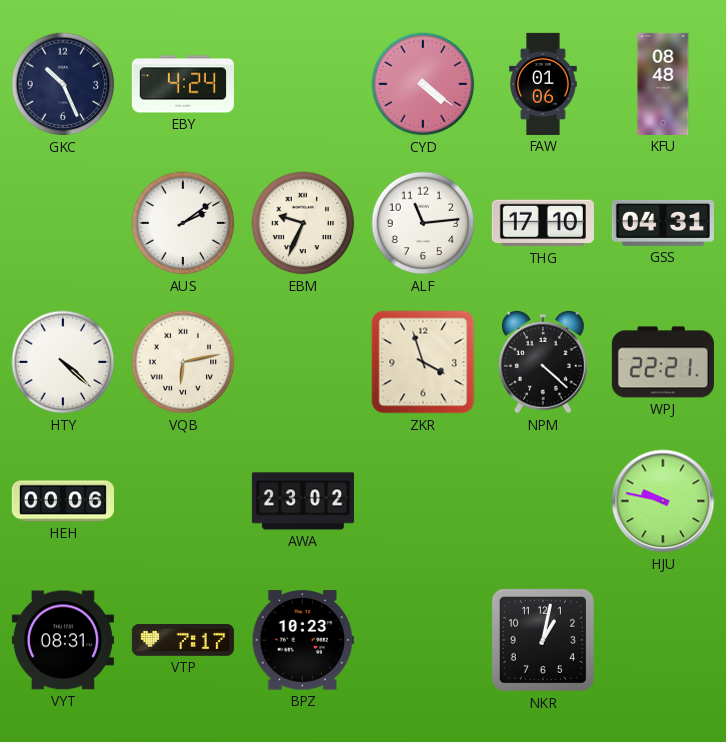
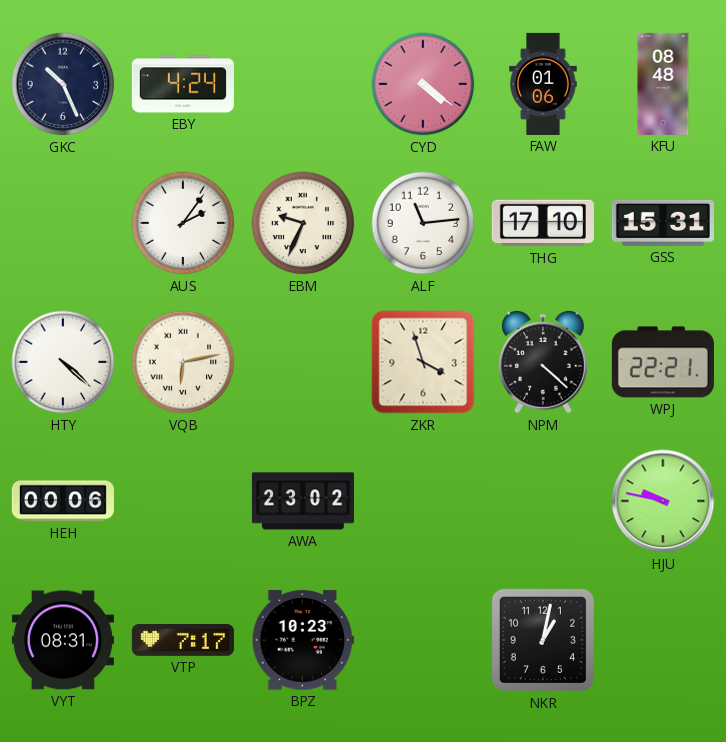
AUS: 2:09 -> 2:06 (183, 223)
GSS: 04:31 -> 15:31 (663, 223)
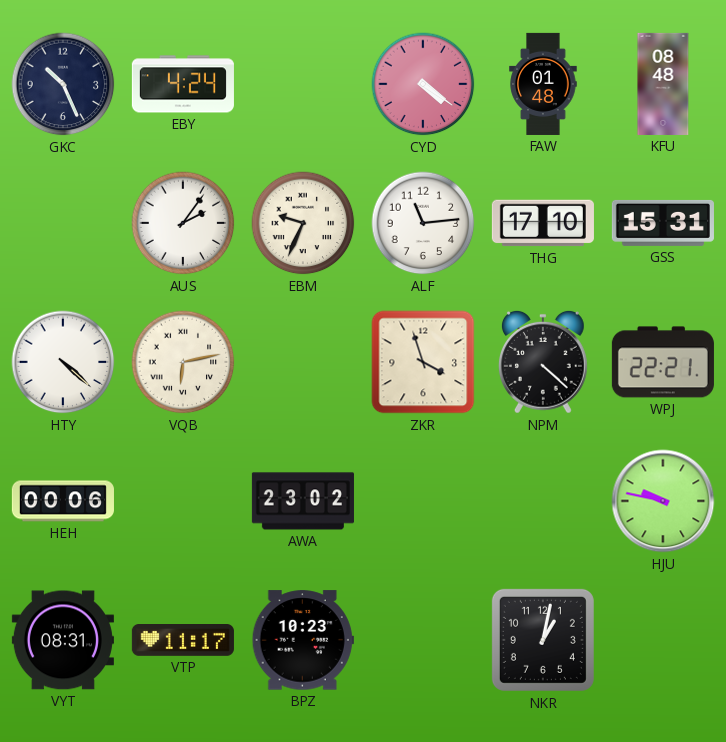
FAW: 01:06 -> 01:48 (543, 84)
VTP: 7:17 -> 11:17 (183, 641)
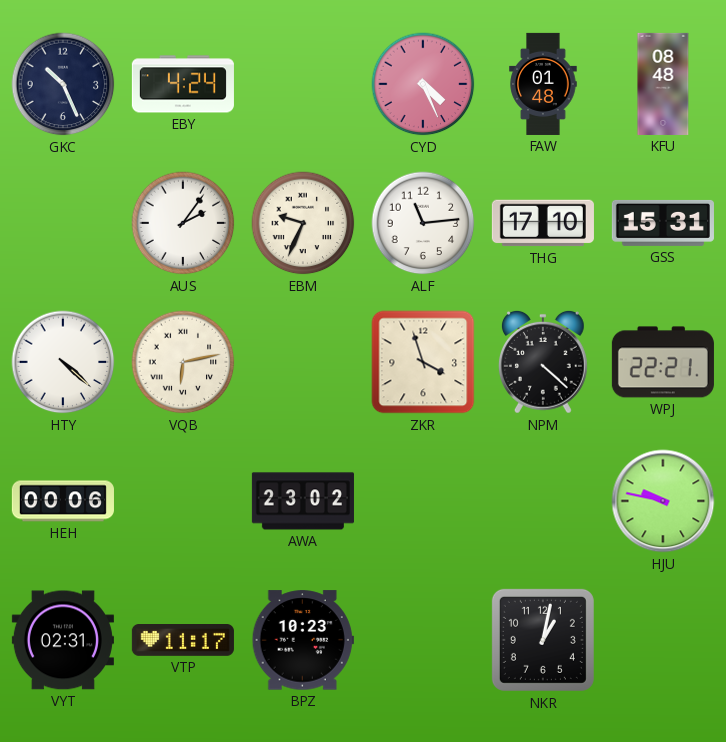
CYD: 4:21 -> 4:26 (423, 84)
VYT: 08:31 -> 02:31 (63, 640)
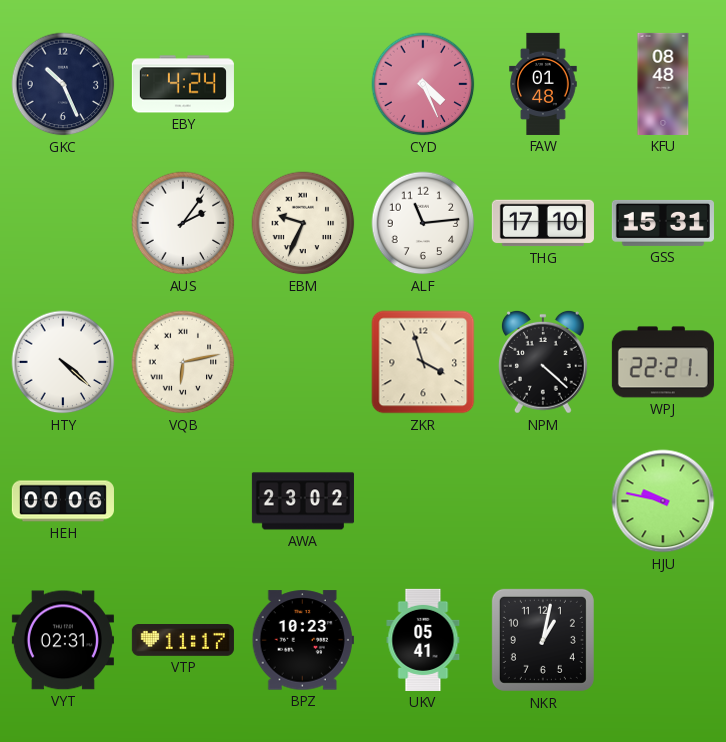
UKV: none -> 05:41 (423, 640)
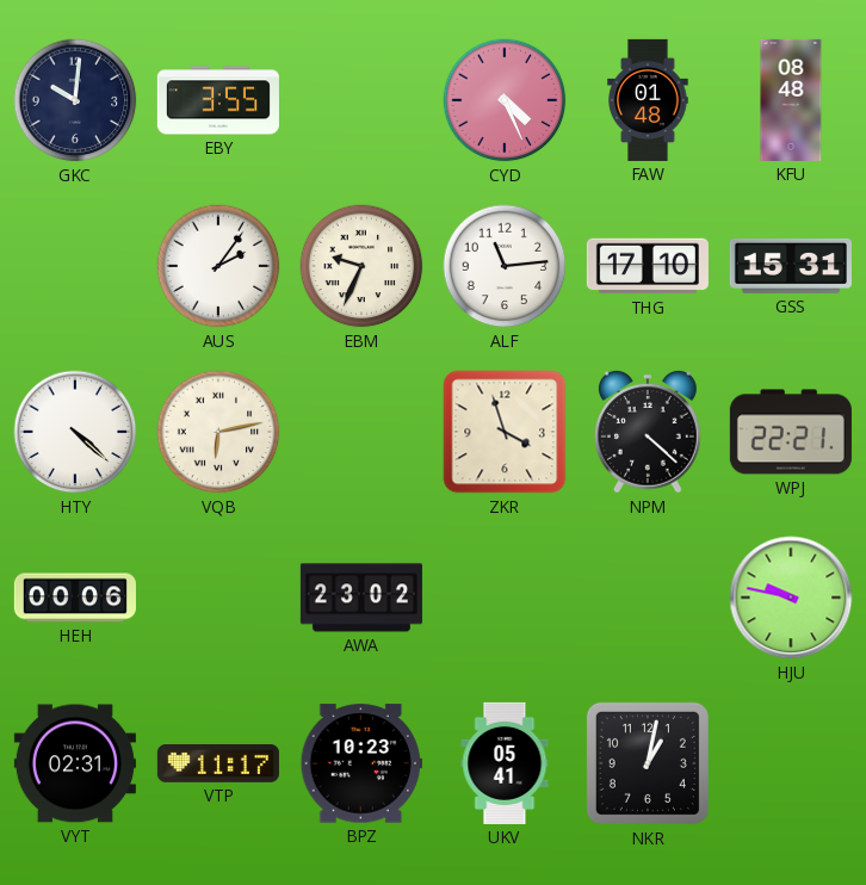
GKC: 10:26 -> 10:01 (75, 100)
EBY: 4:24 -> 3:55 (218, 100)
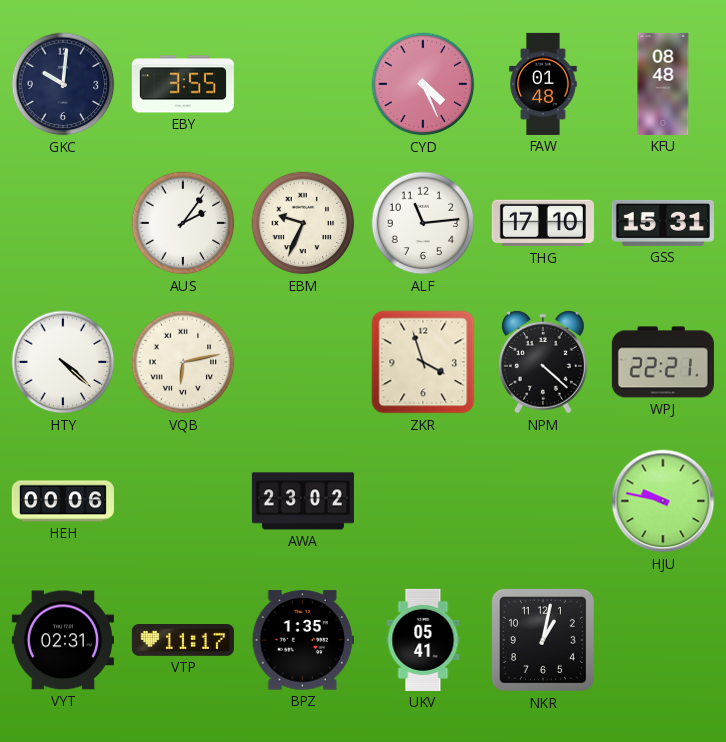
BPZ: 10:23 -> 1:35 (303, 640)
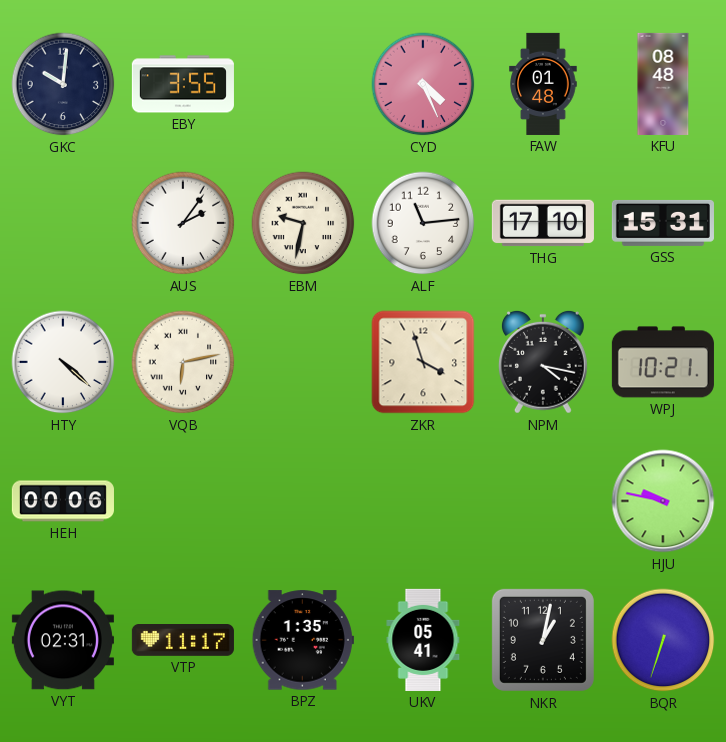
EBM: 9:34 -> 9:32 (303, 223)
NPM: 4:22 -> 4:17 (543, 362)
WPJ: 22:21 -> 10:21 (663, 362)
AWA: 23:02 -> none (303, 501)
BQR: none -> 6:33 (663, 640)
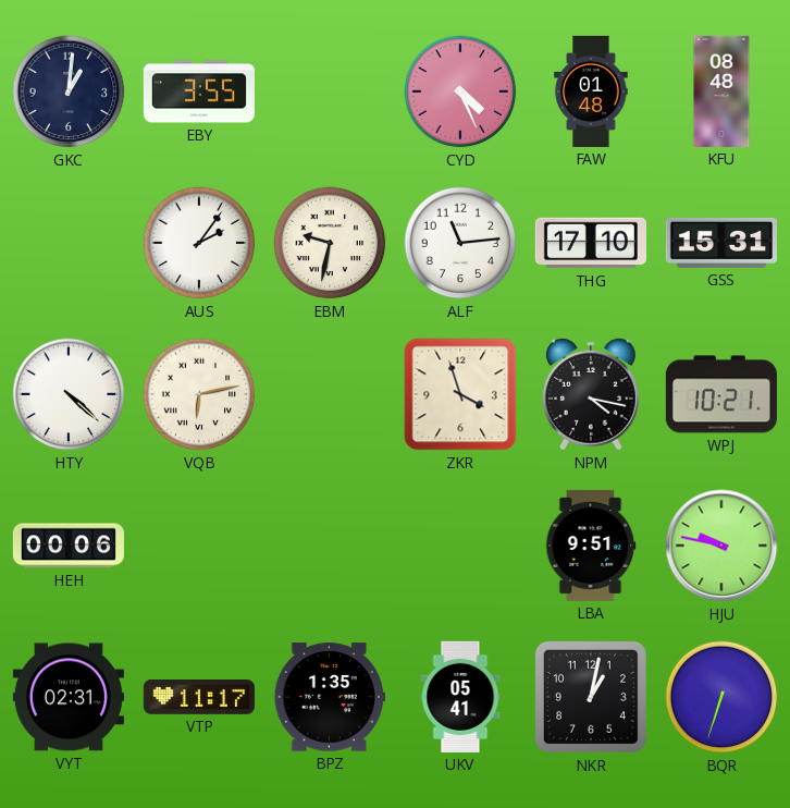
GKC: 10:01 -> 1:01 (69, 91)
LBA: none -> 9:51 (591, 546)
